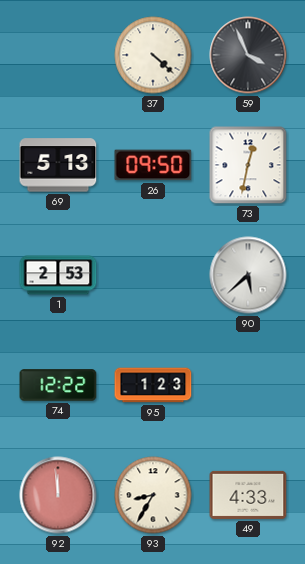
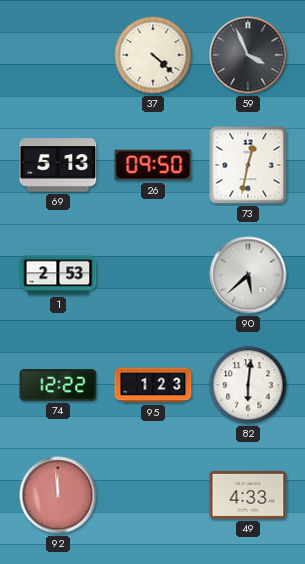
82: none -> 6:01 (248, 385)
93: 8:35 -> none (153, 495)
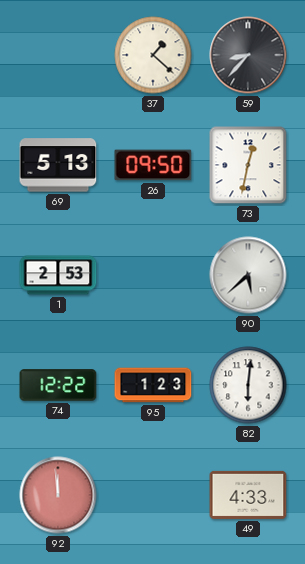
37: 4:22 -> 1:22 (153, 55)
59: 3:56 -> 8:37 (248, 55)
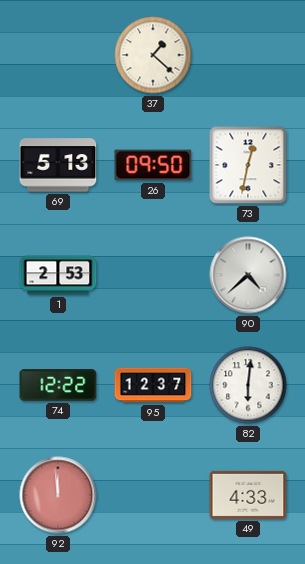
59: 8:37 -> none (248, 55)
90: 5:38 -> 4:38 (248, 275)
95: 1:23 -> 12:37 (153, 385)
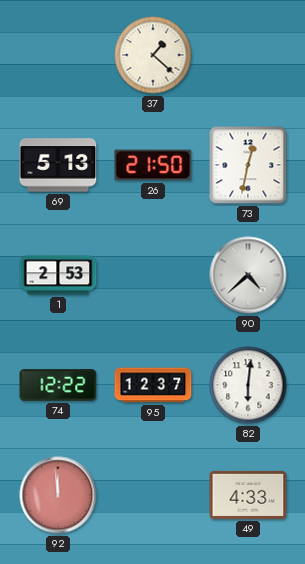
26: 09:50 -> 21:50 (153, 165)
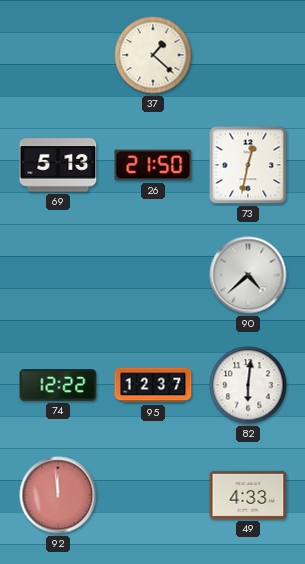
1: 2:53 -> none (58, 275)
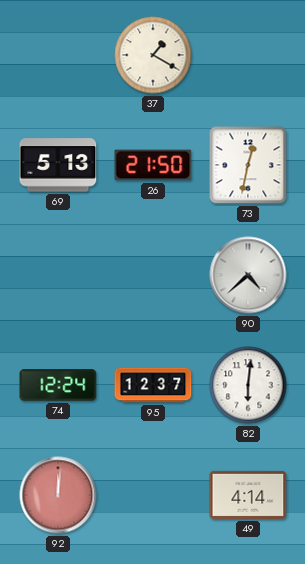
37: 1:22 -> 1:20 (153, 55)
74: 12:22 -> 12:24 (58, 385)
92: 11:59 -> 12:01 (58, 495)
49: 4:33 -> 4:14 (248, 495)
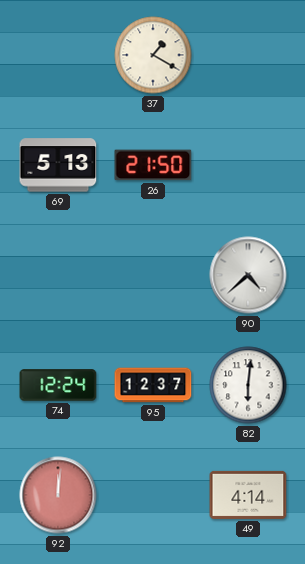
73: 12:32 -> none (248, 165)
